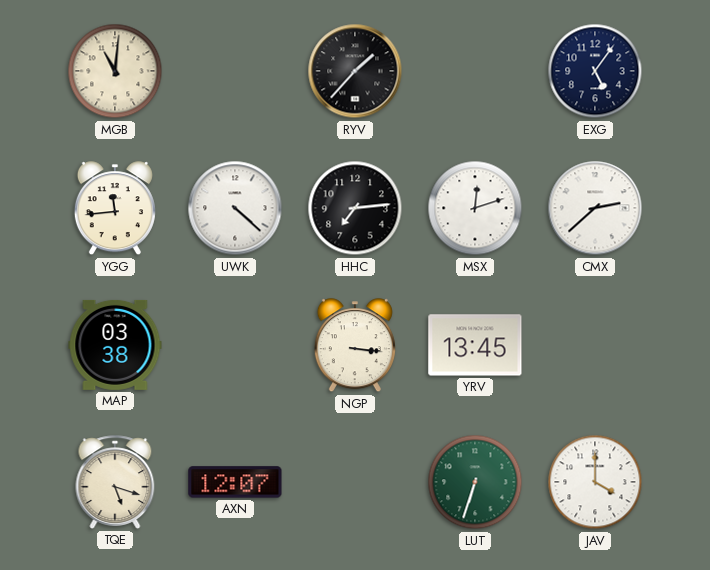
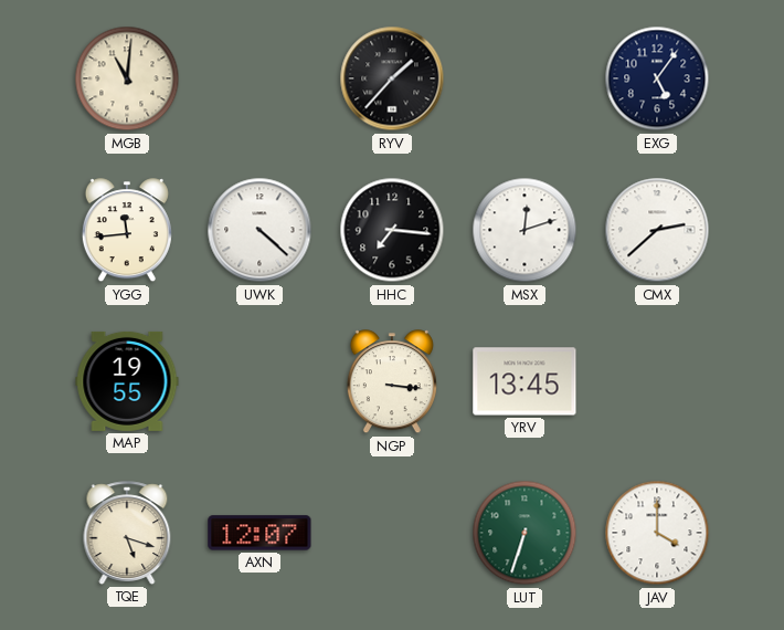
HHC: 7:14 -> 7:16 (392, 230)
MAP: 03:38 -> 19:55 (127, 381)
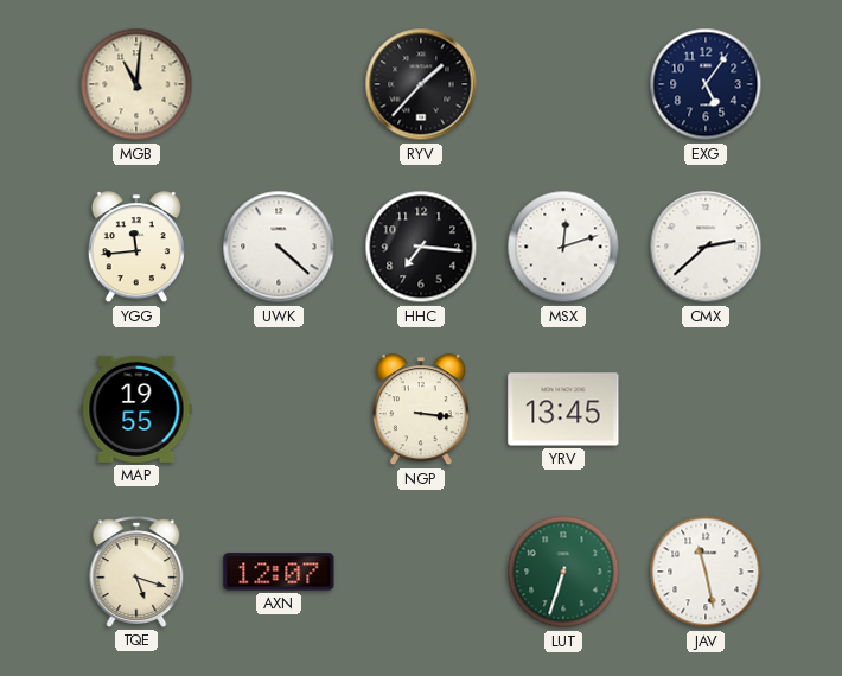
JAV: 4:00 -> 11:28 (706, 572)
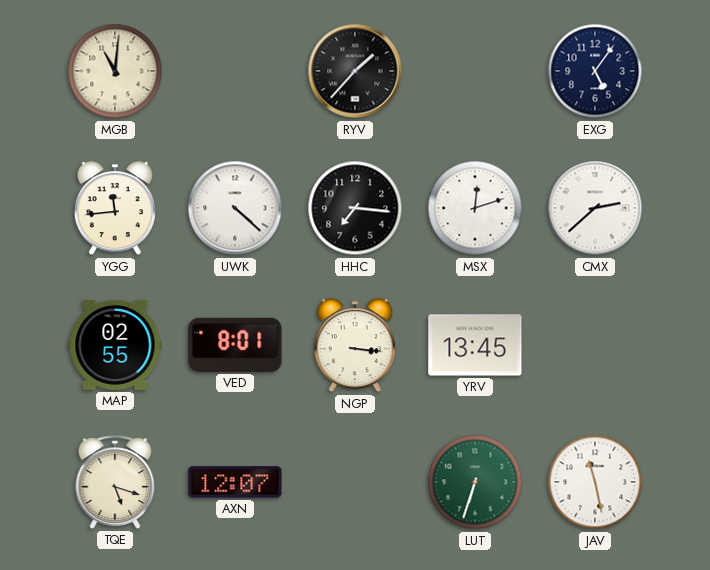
MAP: 19:55 -> 02:55 (115, 345)
VED: none -> 8:01 (235, 345)
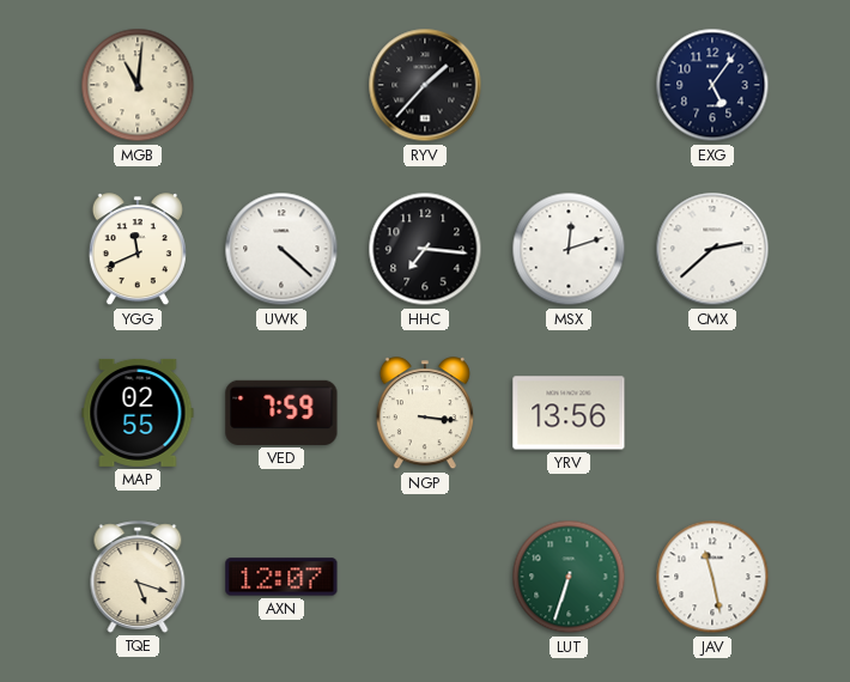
YGG: 11:44 -> 11:41 (138, 250)
VED: 8:01 -> 7:59 (281, 413)
YRV: 13:45 -> 13:56 (569, 413)
